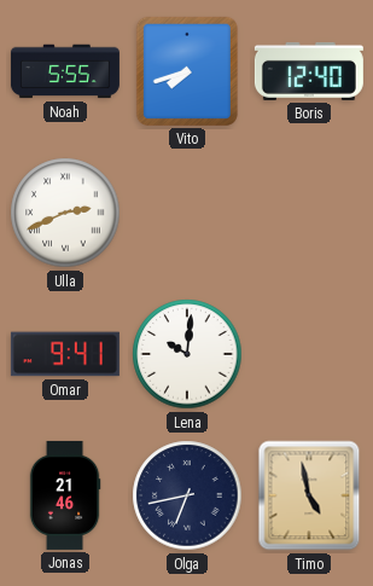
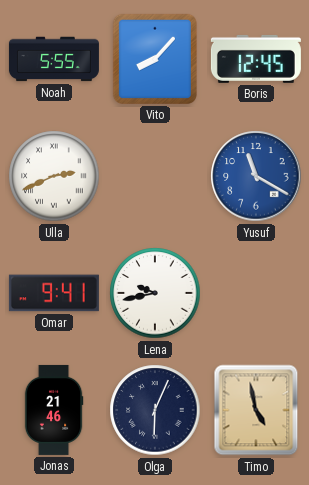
Vito: 7:42 -> 8:07 (155, 59)
Boris: 12:40 -> 12:45 (256, 59)
Yusuf: none -> 11:20 (256, 176)
Lena: 10:01 -> 9:43 (155, 293)
Olga: 6:43 -> 6:04 (155, 410)
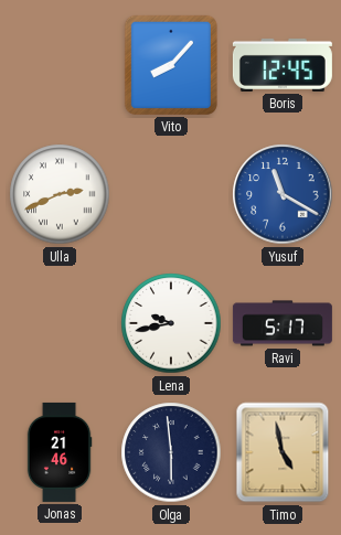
Noah: 5:55 -> none (54, 59)
Omar: 9:41 -> none (54, 293)
Ravi: none -> 5:17 (283, 323)
Olga: 6:04 -> 5:59 (171, 452)
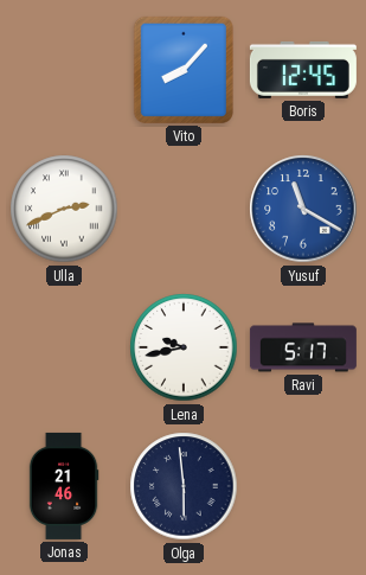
Timo: 4:58 -> none (283, 452)
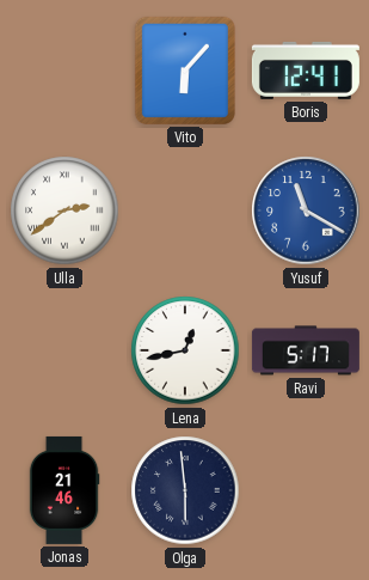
Vito: 8:07 -> 6:07 (185, 71)
Boris: 12:45 -> 12:41 (306, 71)
Ulla: 2:41 -> 2:39 (64, 210)
Lena: 9:43 -> 12:43 (185, 350)
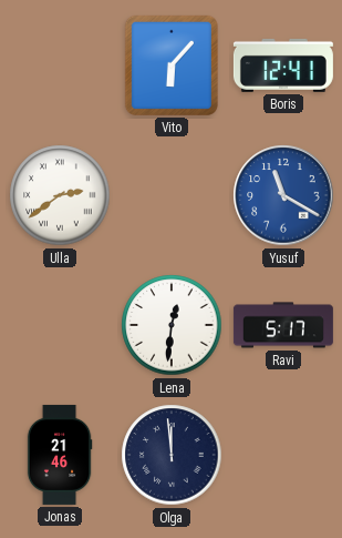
Lena: 12:43 -> 12:31 (172, 325)
Olga: 5:59 -> 11:59 (172, 455)
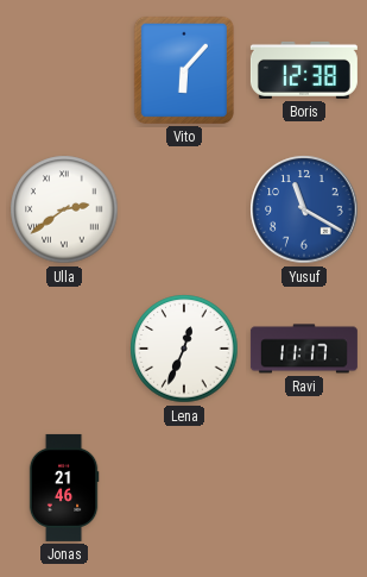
Boris: 12:41 -> 12:38 (304, 70)
Lena: 12:31 -> 12:34 (184, 349)
Ravi: 5:17 -> 11:17 (304, 349)
Olga: 11:59 -> none (172, 455)
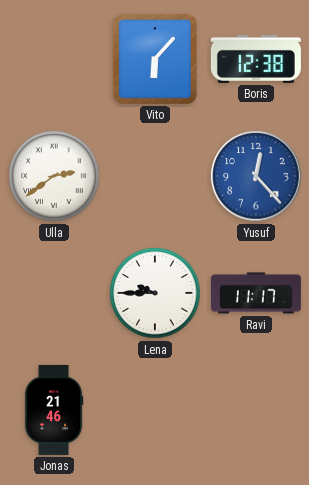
Yusuf: 11:20 -> 12:23 (256, 176)
Lena: 12:34 -> 9:45 (155, 293)
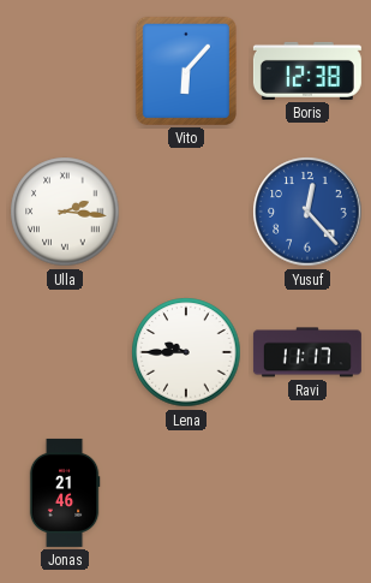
Ulla: 2:39 -> 2:16 (65, 212)
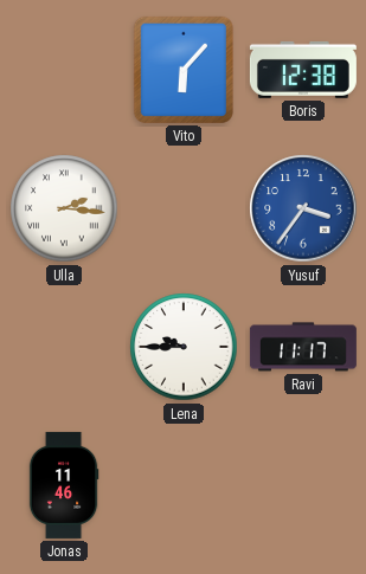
Yusuf: 12:23 -> 3:36 (303, 208)
Jonas: 21:46 -> 11:46 (64, 485)
